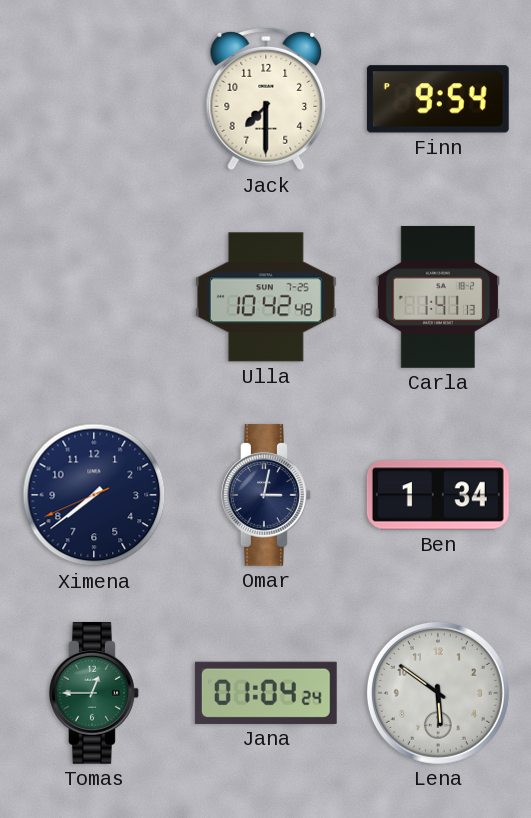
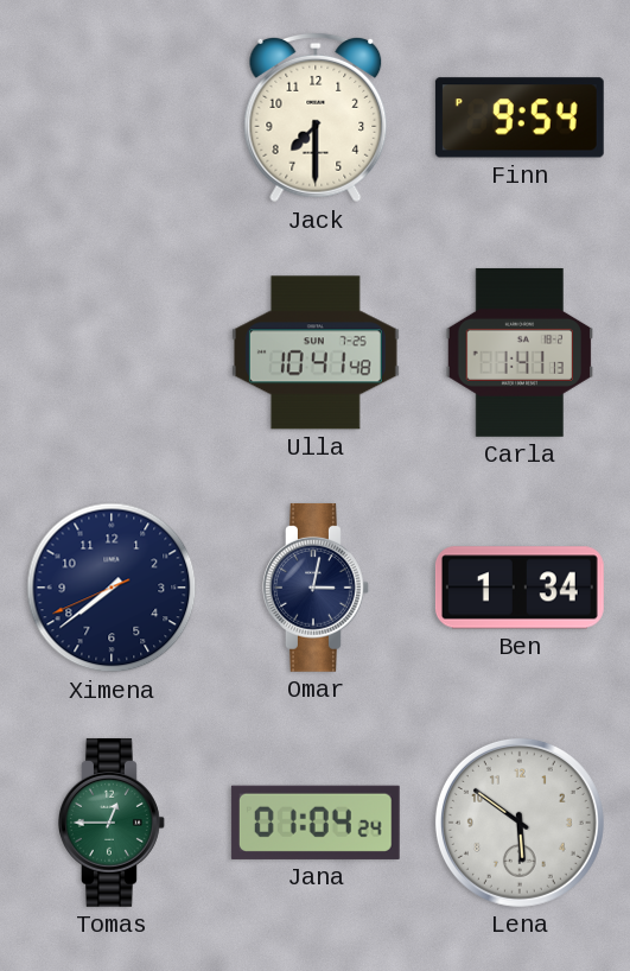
Ulla: 10:42 -> 10:41 (316, 353)
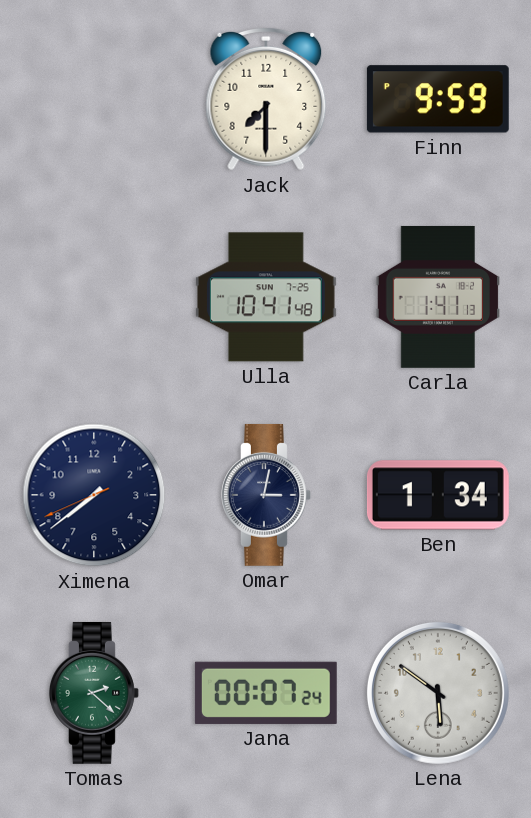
Finn: 9:54 -> 9:59 (438, 99)
Tomas: 12:45 -> 2:22 (94, 693)
Jana: 01:04 -> 00:07 (266, 693)
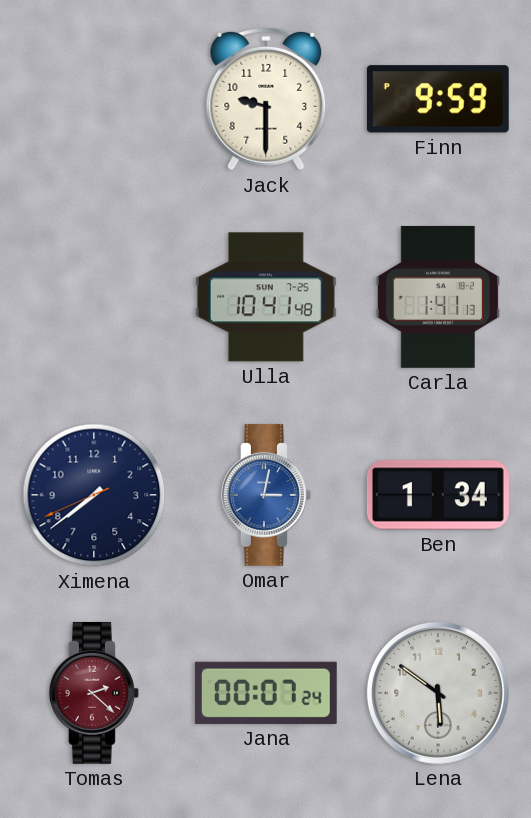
Jack: 7:30 -> 9:30 (266, 99)
Omar dial: navy -> blue (266, 495)
Tomas dial: green -> burgundy (94, 693)
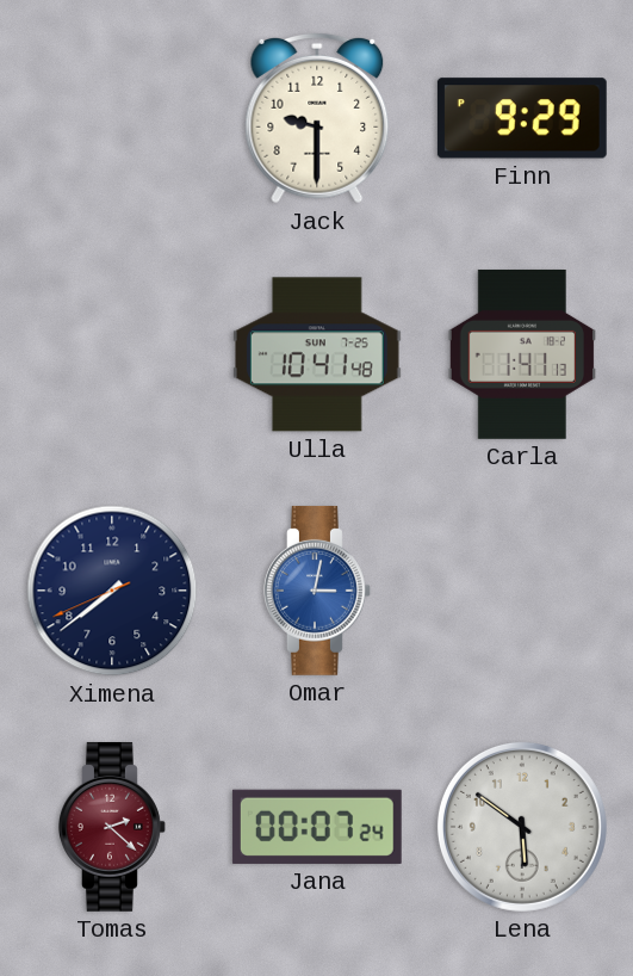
Finn: 9:59 -> 9:29 (522, 118)
Ben: 1:34 -> none (438, 495)
